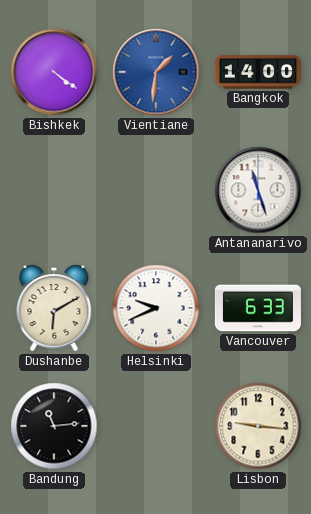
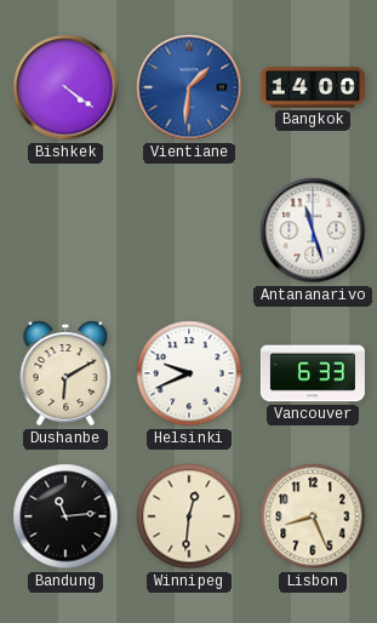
Winnipeg: none -> 12:31 (189, 516)
Lisbon: 9:16 -> 8:26 (313, 516)
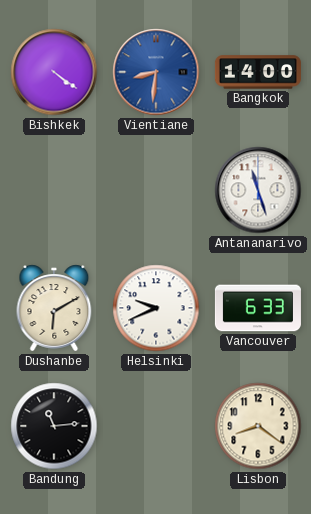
Vientiane: 1:31 -> 8:31 (156, 72)
Winnipeg: 12:31 -> none (189, 516)
Lisbon: 8:26 -> 8:21 (258, 426)
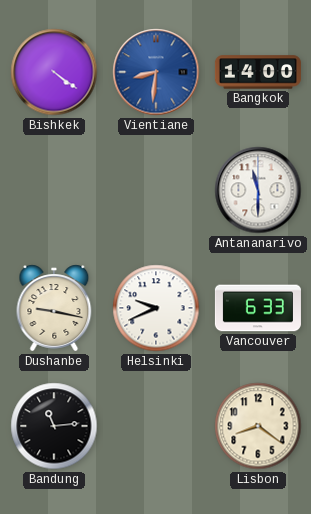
Antananarivo: 11:27 -> 11:30 (258, 190)
Dushanbe: 6:10 -> 9:17 (54, 308)
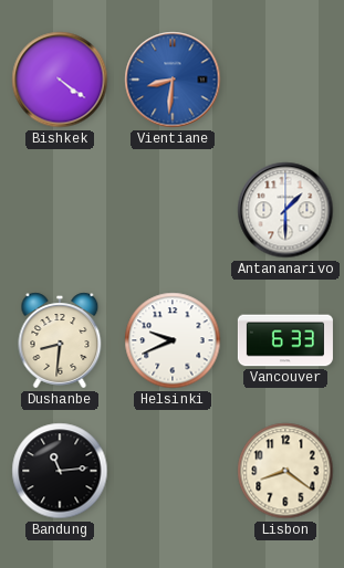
Bangkok: 14:00 -> none (258, 72)
Antananarivo: 11:30 -> 1:30 (285, 210)
Dushanbe: 9:17 -> 8:31 (60, 340)
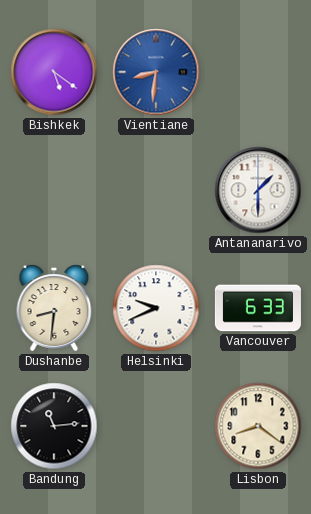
Bishkek: 4:21 -> 5:21 (54, 72)
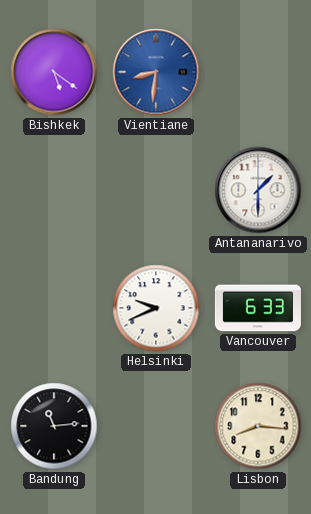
Dushanbe: 8:31 -> none (54, 308)
Lisbon: 8:21 -> 8:16 (258, 426)
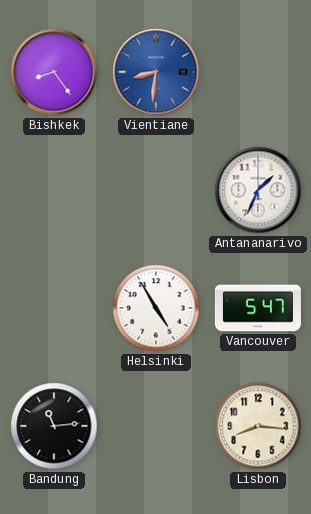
Bishkek: 5:21 -> 8:24 (54, 72)
Antananarivo: 1:30 -> 1:34 (258, 190)
Helsinki: 9:41 -> 4:55 (156, 308)
Vancouver: 6:33 -> 5:47 (258, 308)
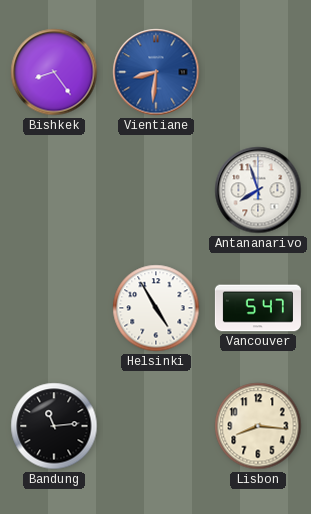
Antananarivo: 1:34 -> 7:57 (258, 190)
